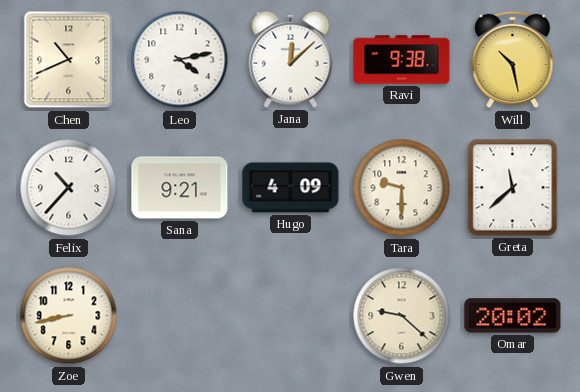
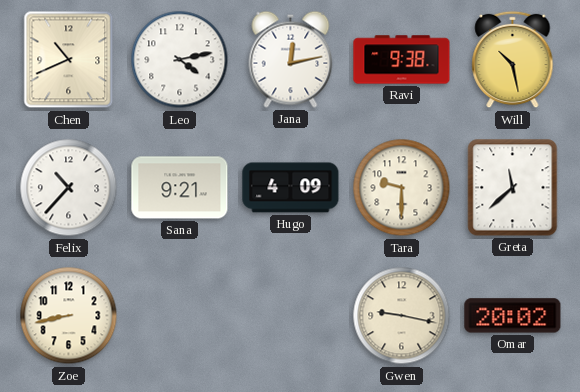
Jana: 12:08 -> 12:13 (291, 59)
Gwen: 9:22 -> 9:17 (402, 316)
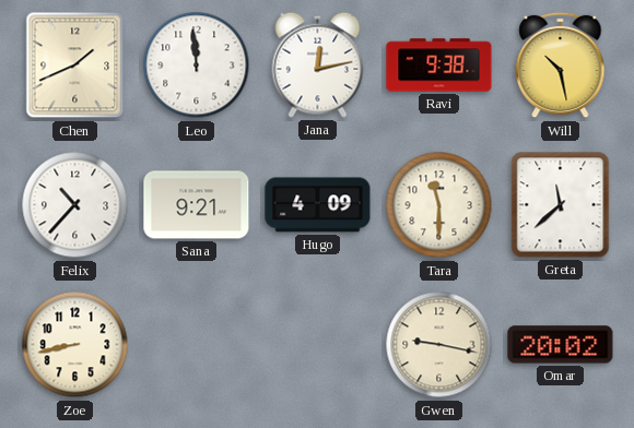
Chen: 10:41 -> 1:41 (75, 66)
Leo: 4:13 -> 11:59 (197, 66)
Tara: 9:30 -> 11:30 (439, 205)
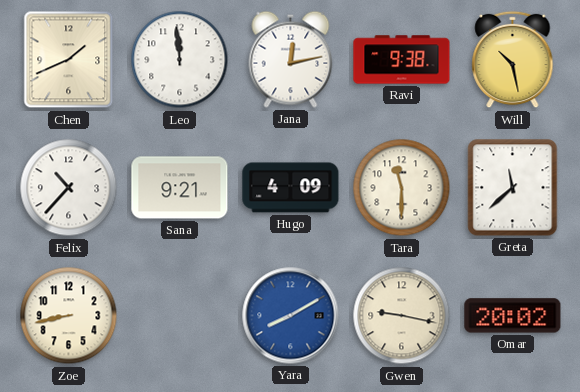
Yara: none -> 8:10 (291, 316)
